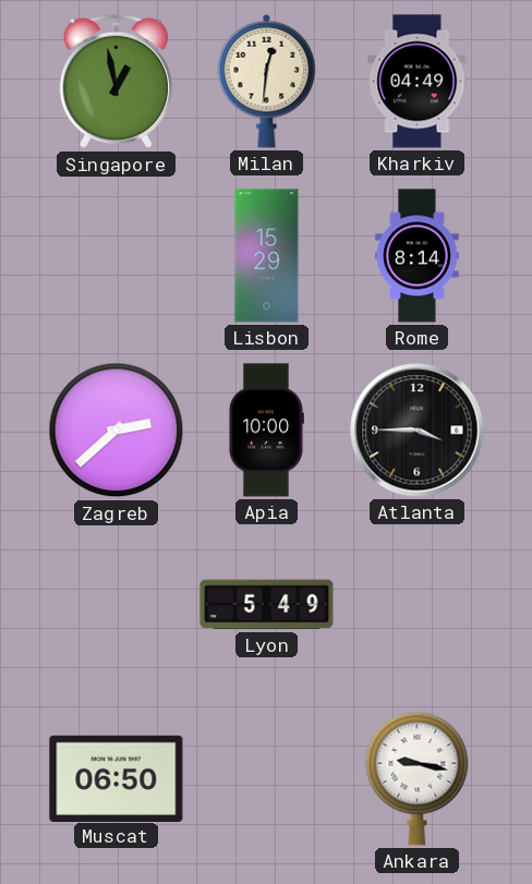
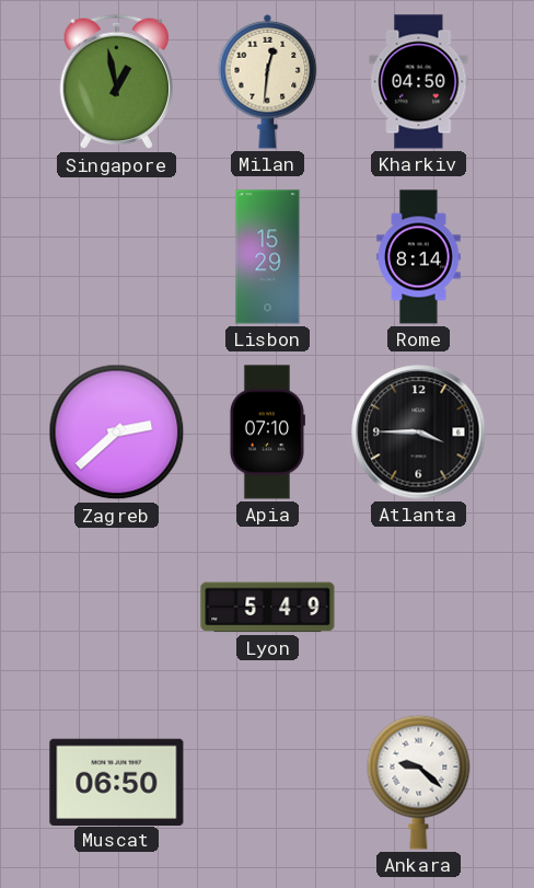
Kharkiv: 04:49 -> 04:50 (419, 82)
Apia: 10:00 -> 07:10 (267, 433)
Ankara: 9:17 -> 9:22 (419, 782)
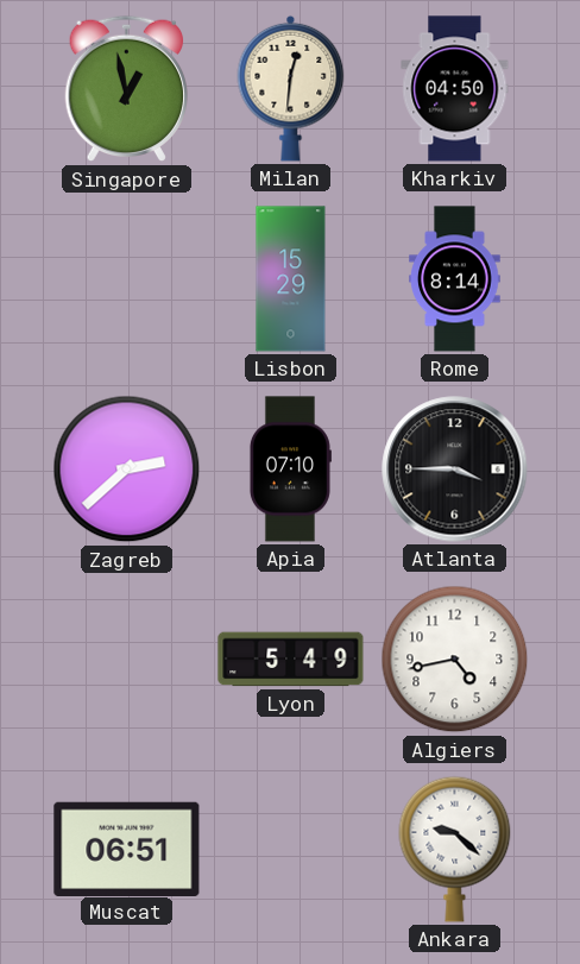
Algiers: none -> 4:43 (455, 660)
Muscat: 06:50 -> 06:51 (127, 849)
